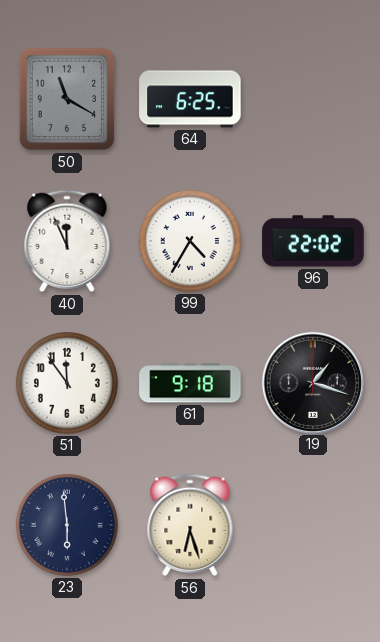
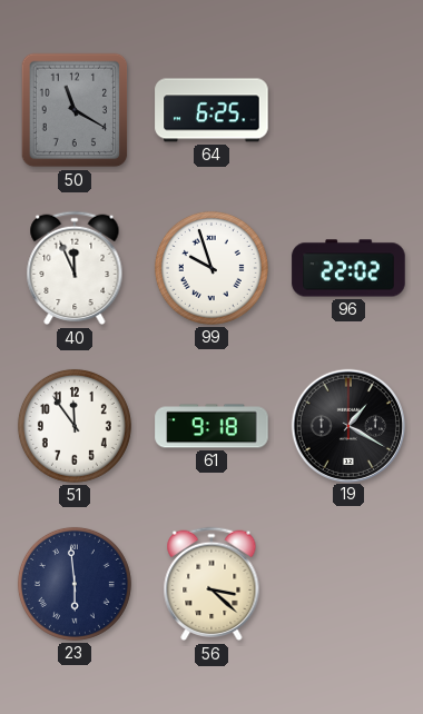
99: 4:35 -> 9:57 (211, 268)
19: 1:18 -> 1:20 (347, 425)
56: 6:27 -> 3:22 (211, 584)
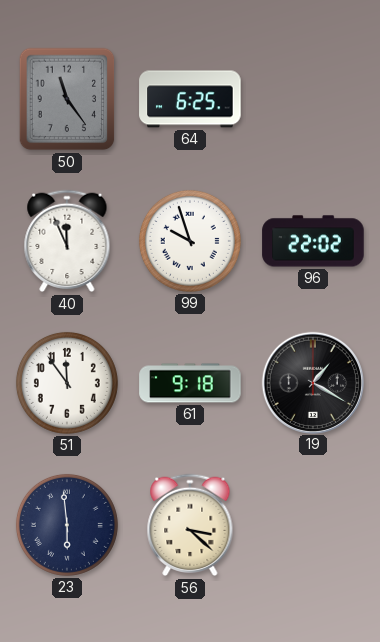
50: 11:20 -> 11:24 (67, 99)
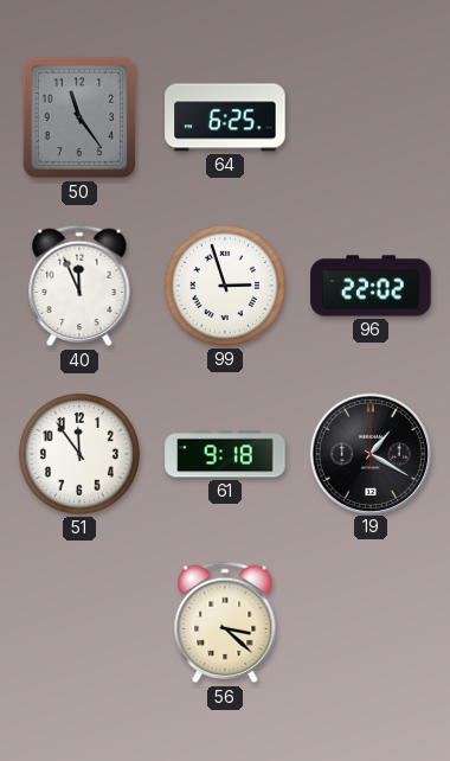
99: 9:57 -> 2:57 (225, 286)
23: 5:59 -> none (67, 525)
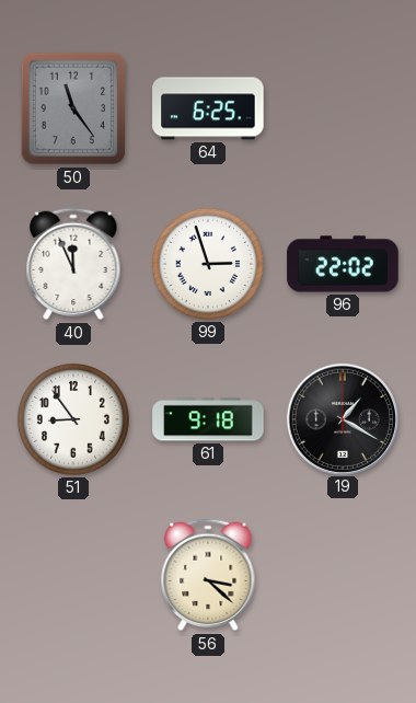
51: 11:54 -> 8:54 (73, 419)
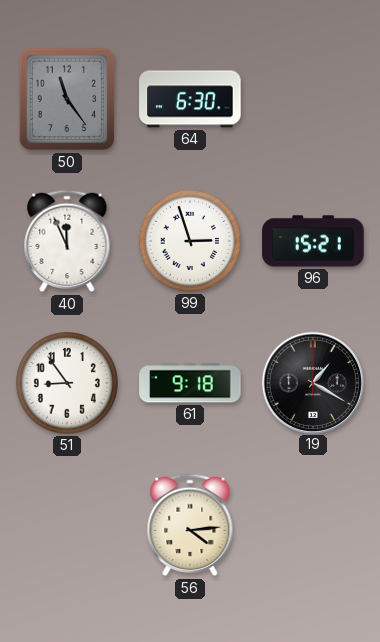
64: 6:25 -> 6:30 (190, 99)
96: 22:02 -> 15:21 (313, 241)
56: 3:22 -> 4:14 (190, 525)
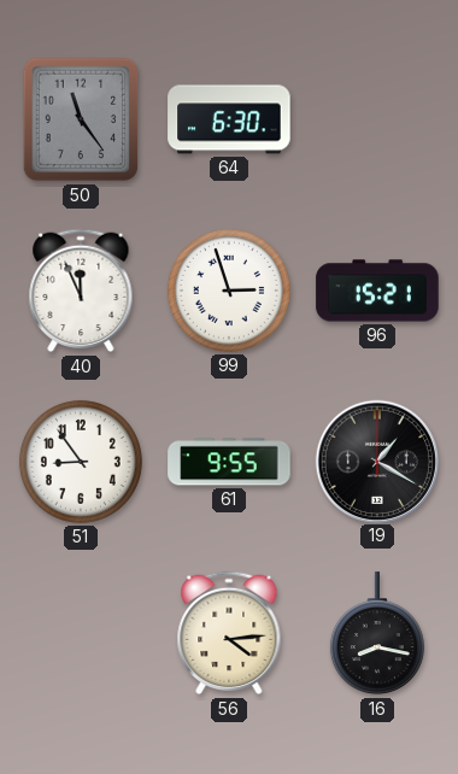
61: 9:18 -> 9:55 (229, 462)
16: none -> 8:17 (377, 634)
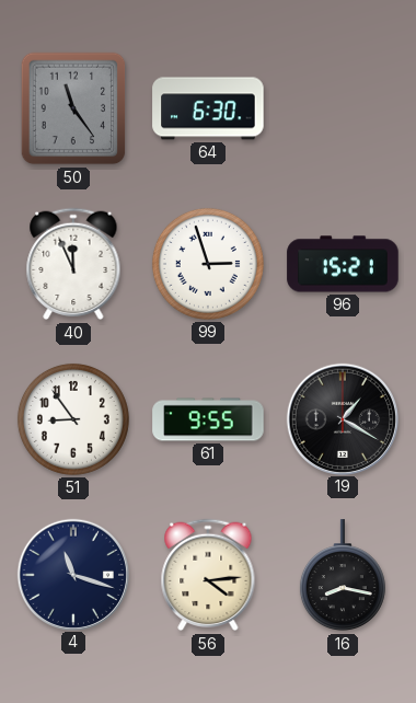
4: none -> 11:18 (72, 574)
